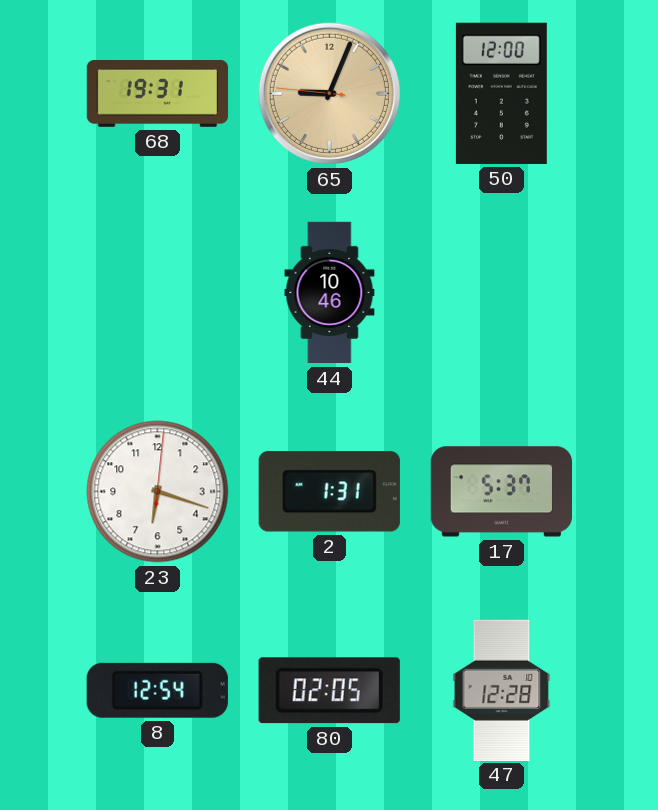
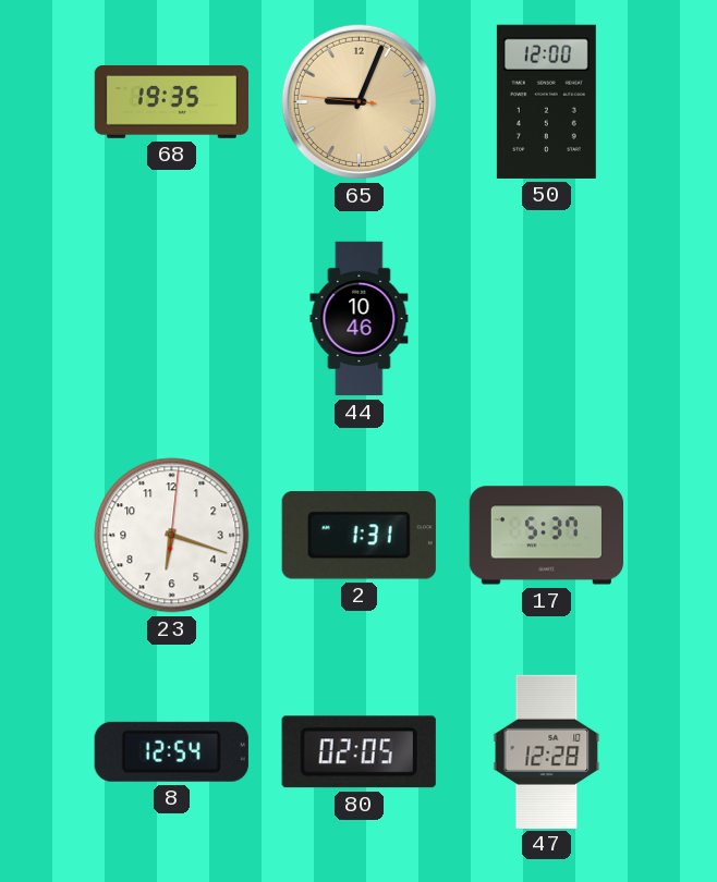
68: 19:31 -> 19:35 (172, 101)
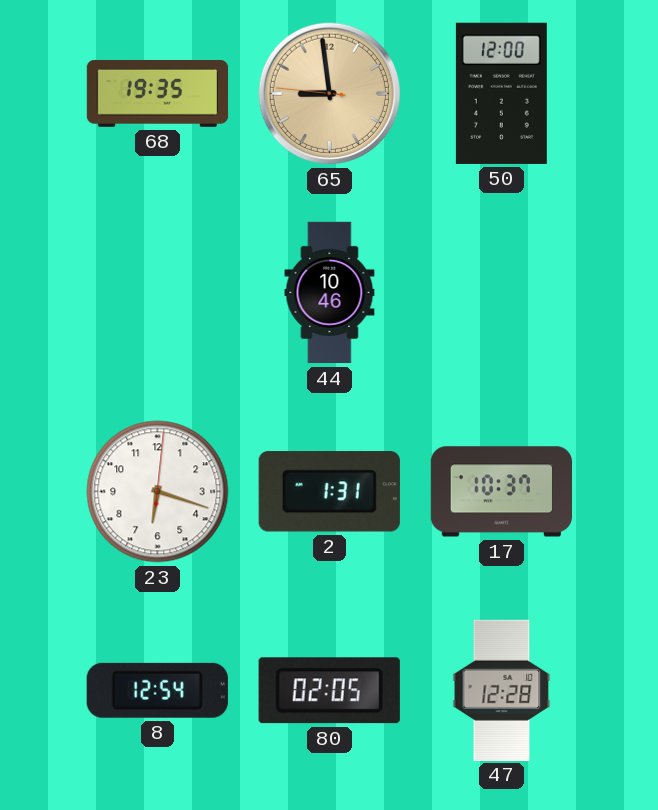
65: 9:03 -> 8:58 (329, 93)
17: 5:37 -> 10:37 (501, 492)
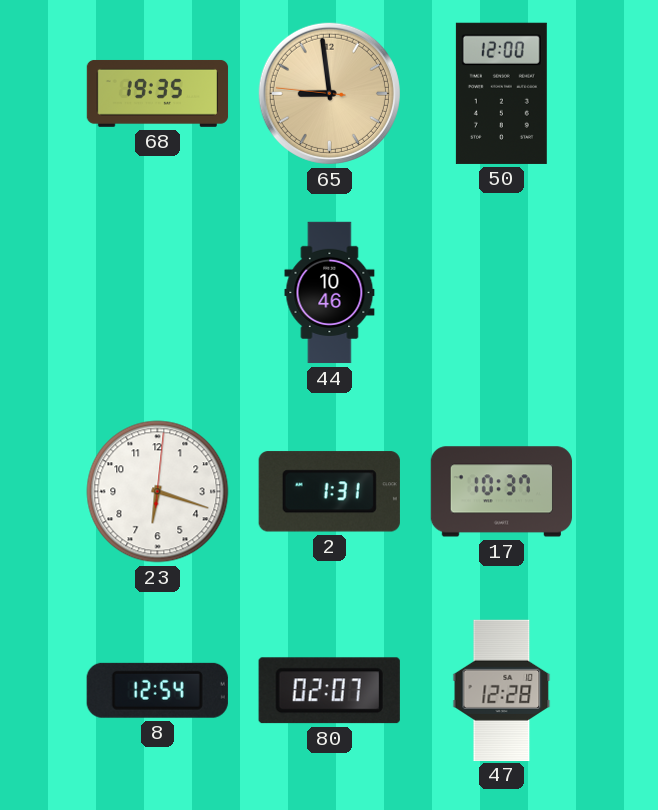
80: 02:05 -> 02:07 (329, 691)
